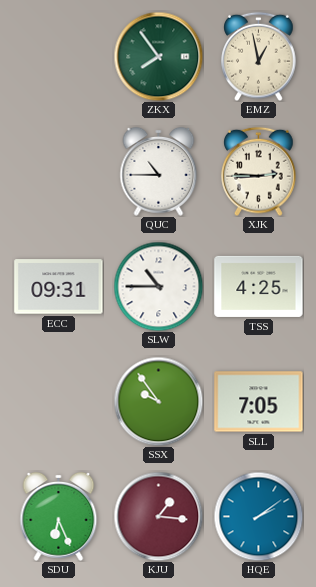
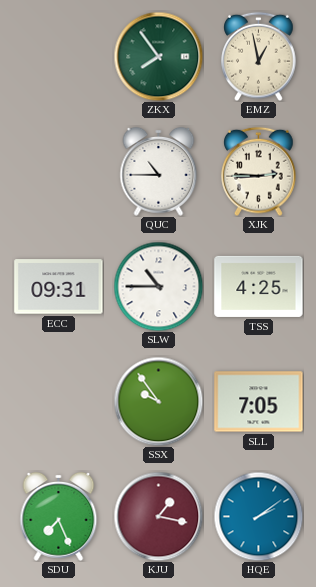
SDU: 6:26 -> 7:26 (59, 516)
KJU: 1:16 -> 1:17 (158, 516)
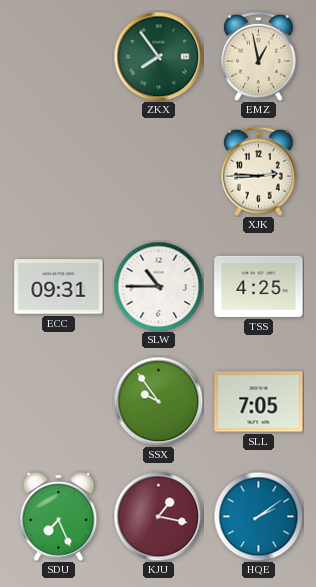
QUC: 10:45 -> none (159, 171)
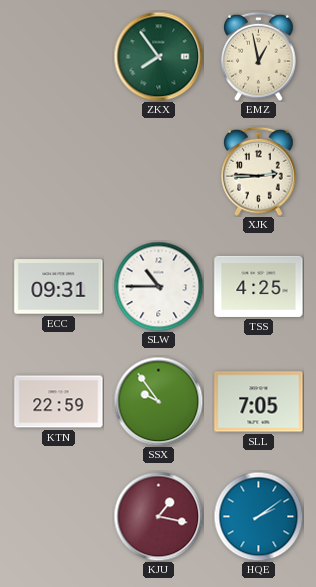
KTN: none -> 22:59 (59, 402)
SDU: 7:26 -> none (59, 516)
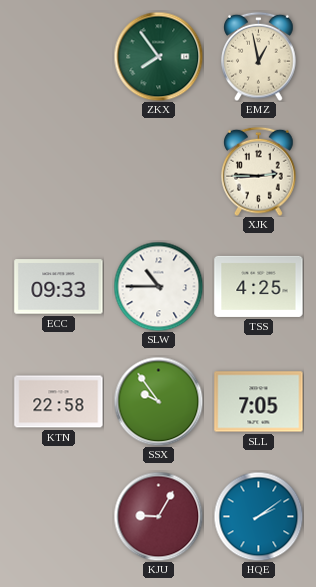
ECC: 09:31 -> 09:33 (59, 287)
KTN: 22:59 -> 22:58 (59, 402)
KJU: 1:17 -> 9:05 (158, 516)
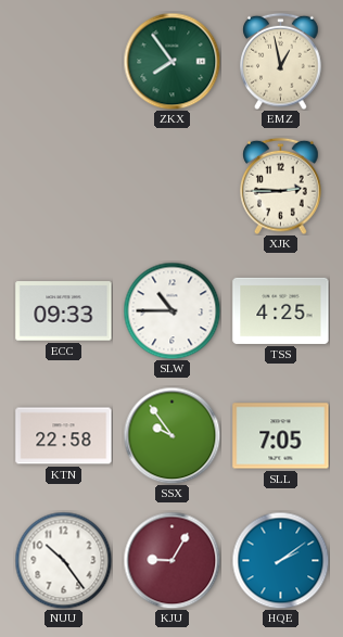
NUU: none -> 10:24 (63, 560)
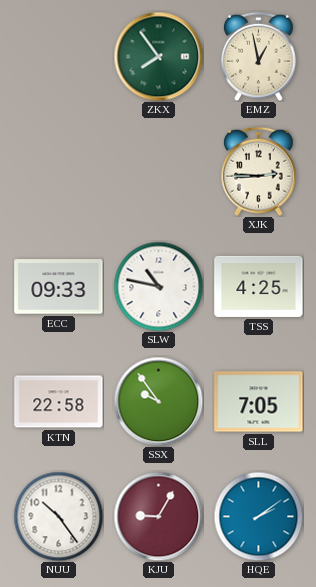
SLW: 10:45 -> 10:47 (158, 286)
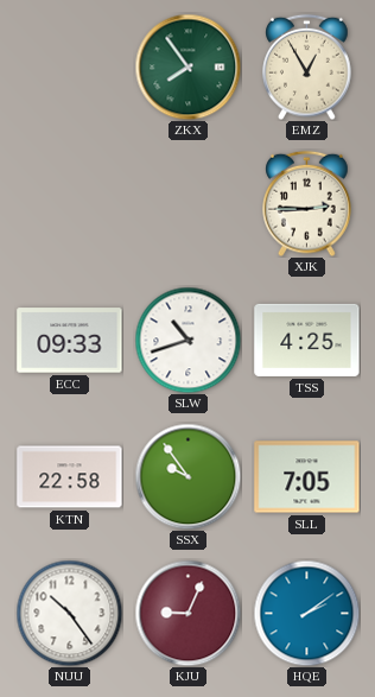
EMZ: 12:58 -> 12:55 (307, 66)
SLW: 10:47 -> 10:42 (188, 340)
KJU: 9:05 -> 9:04 (188, 613)
